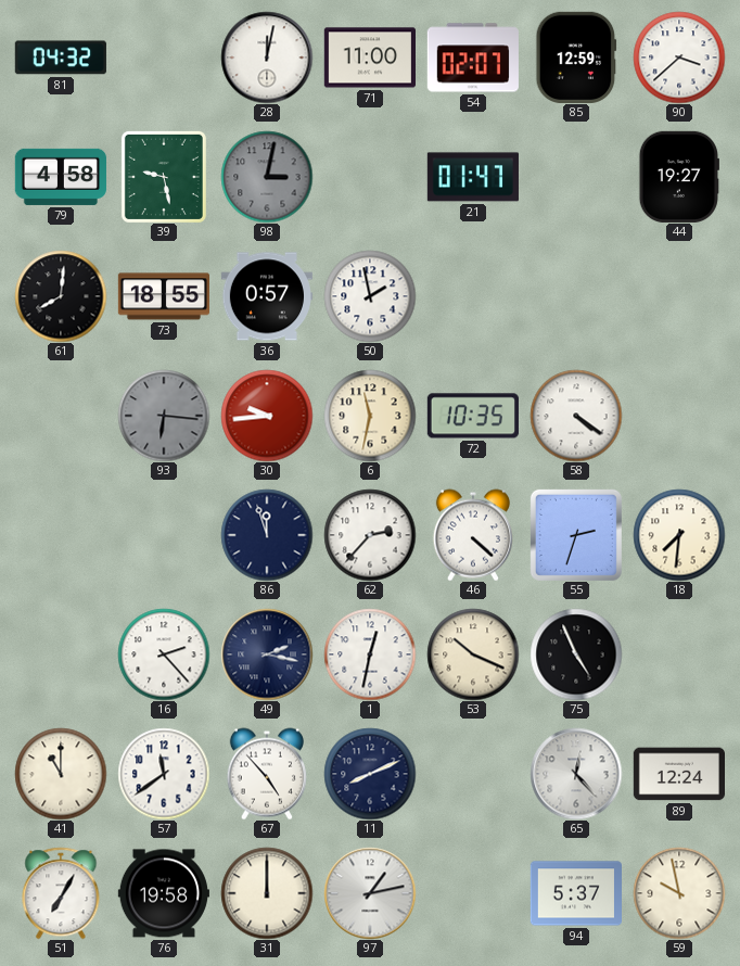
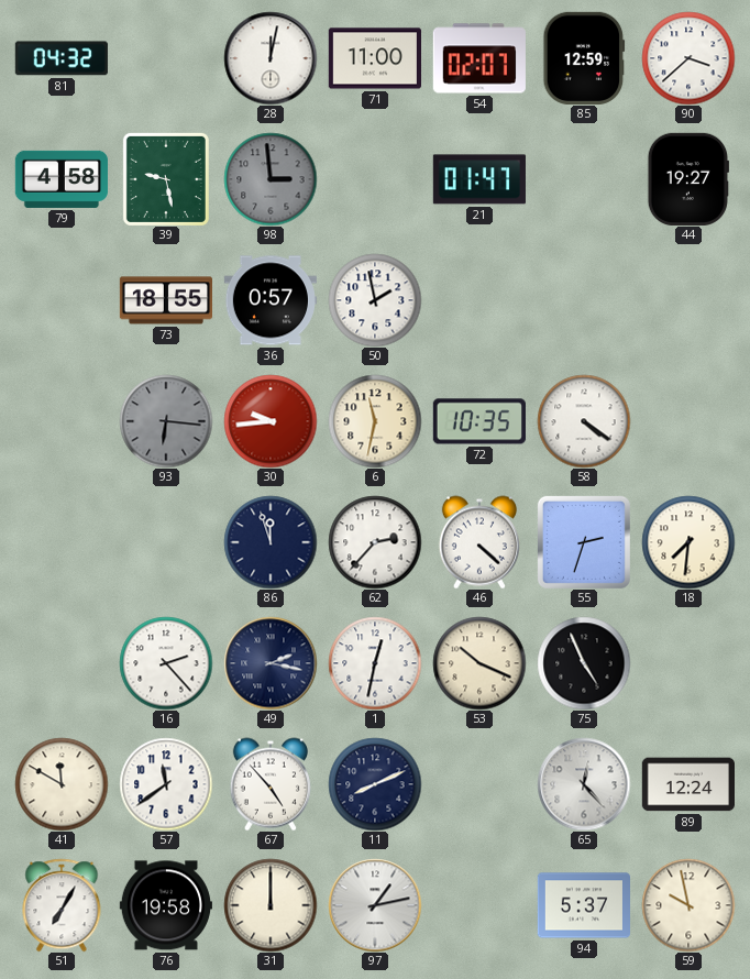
98: 3:02 -> 2:59 (271, 179)
61: 8:01 -> none (61, 296)
41: 11:00 -> 11:50 (62, 784)
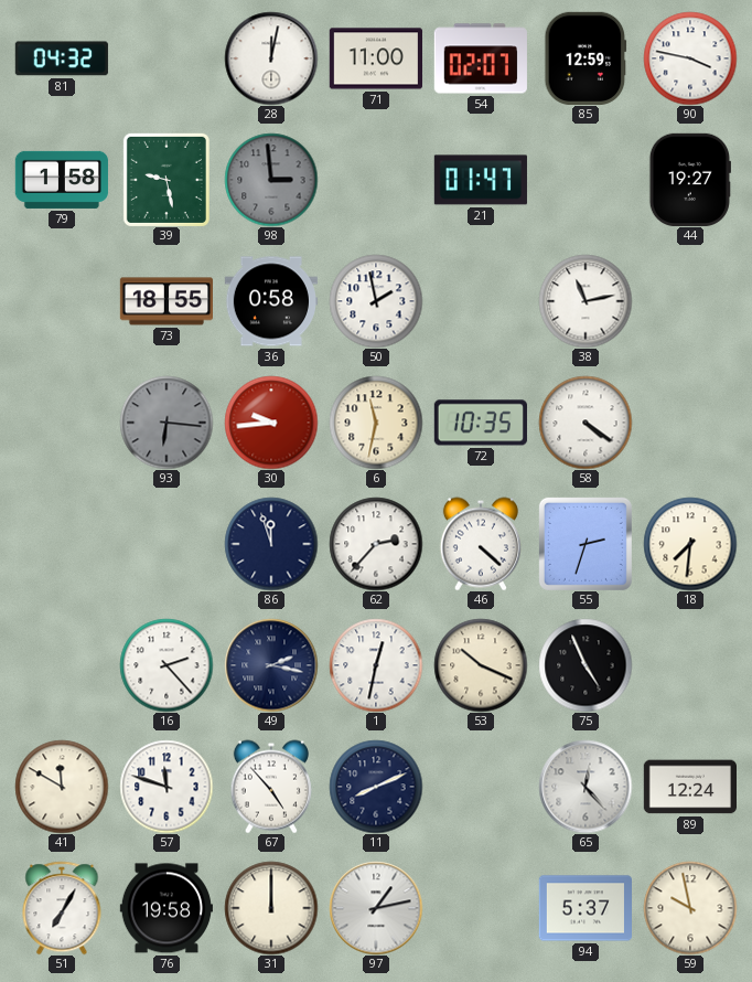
90: 3:38 -> 3:47 (690, 58)
79: 4:58 -> 1:58 (62, 180)
36: 0:57 -> 0:58 (270, 301)
38: none -> 11:13 (586, 301)
57: 11:39 -> 11:48 (166, 787)
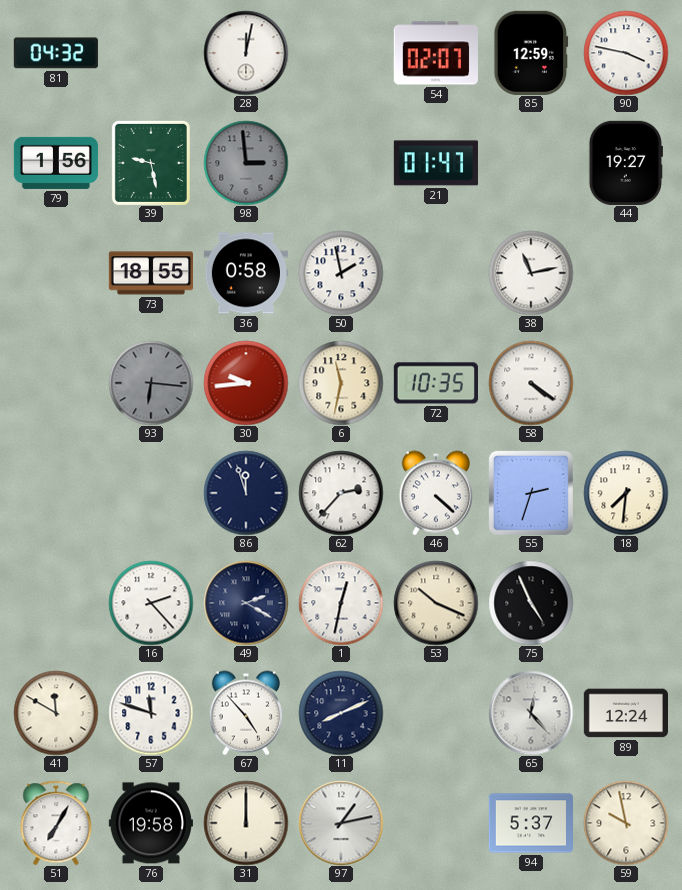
71: 11:00 -> none (375, 58)
79: 1:58 -> 1:56 (56, 163)
49: 2:17 -> 2:20 (246, 603)
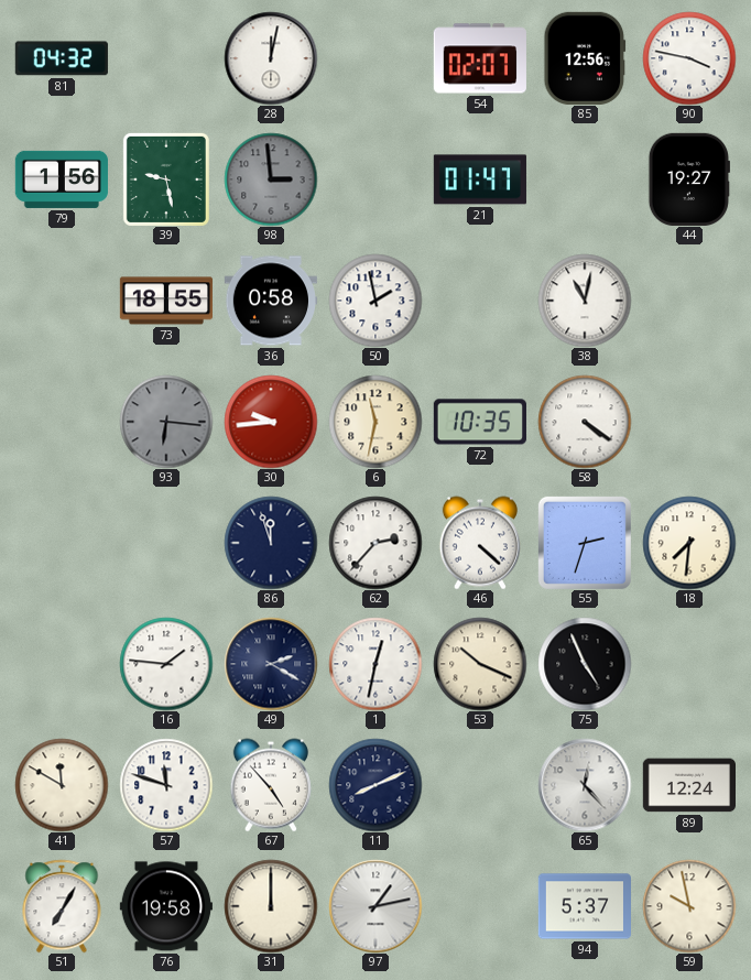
85: 12:59 -> 12:56 (585, 58)
38: 11:13 -> 11:02 (585, 301)
16: 2:23 -> 1:46 (166, 664)
